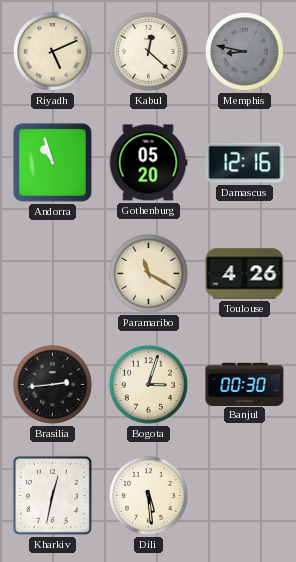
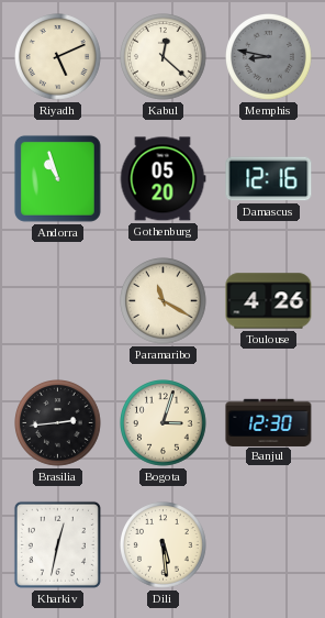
Banjul: 00:30 -> 12:30 (269, 422)
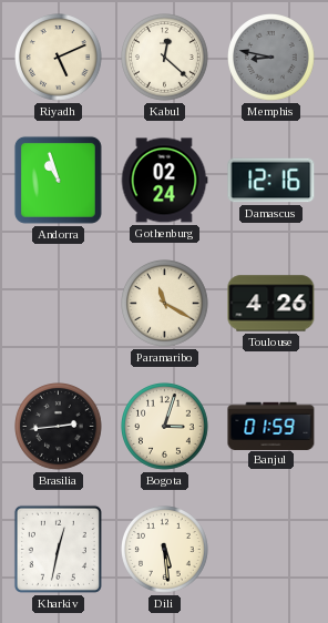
Gothenburg: 05:20 -> 02:24 (164, 181)
Banjul: 12:30 -> 01:59 (271, 426)
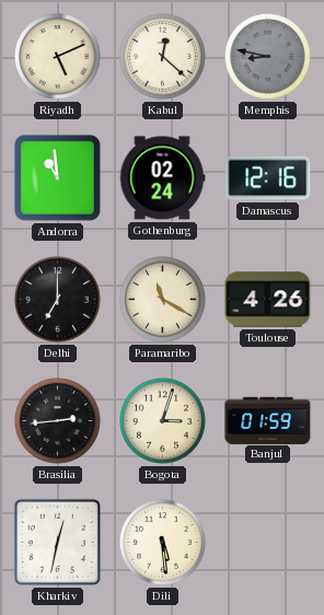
Andorra: 10:57 -> 10:59 (57, 177)
Delhi: none -> 7:00 (58, 300)
